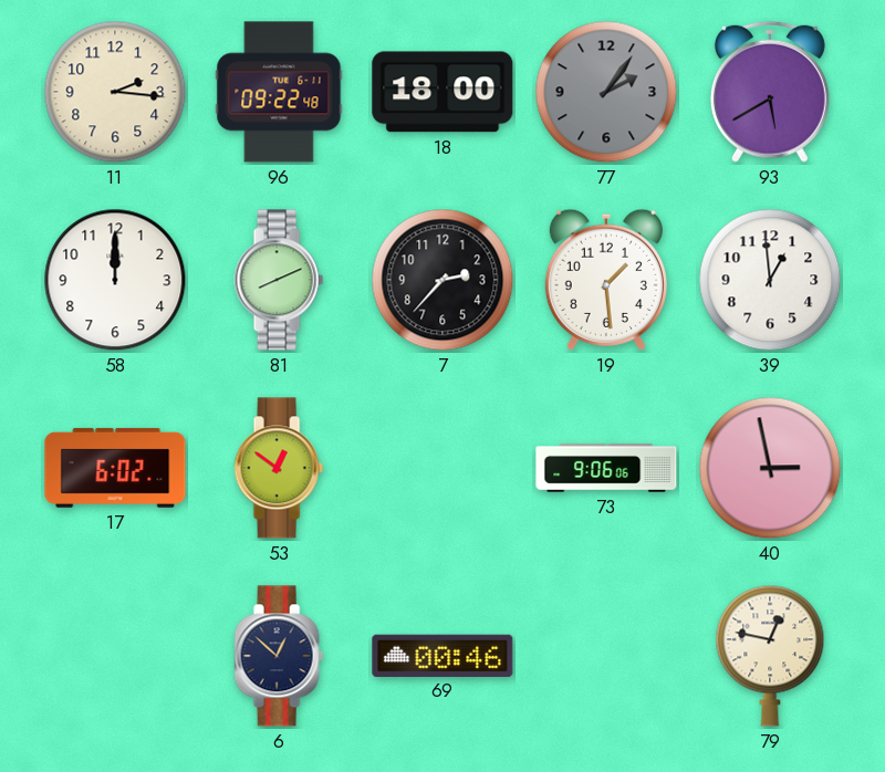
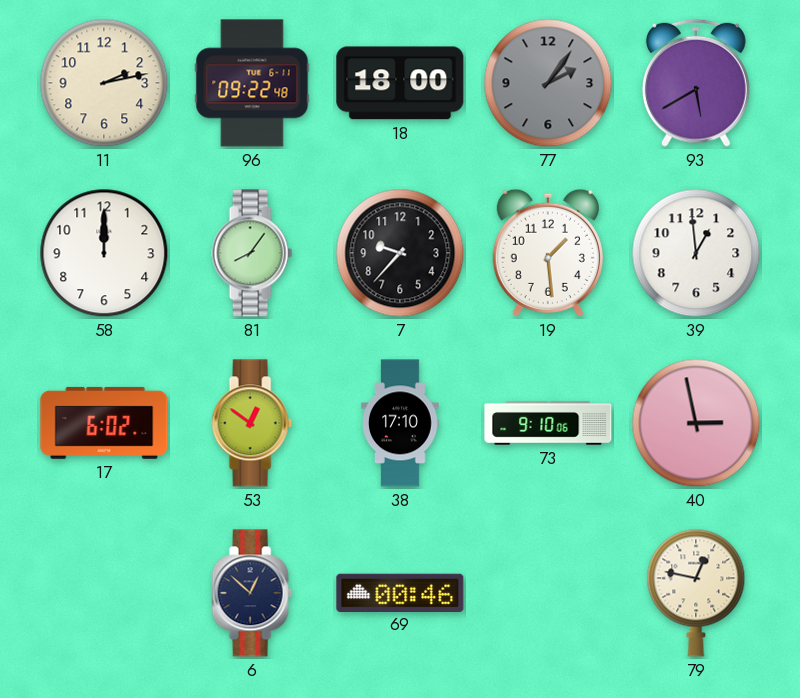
11: 2:16 -> 2:13 (104, 83)
81: 8:11 -> 8:06 (252, 253)
7: 2:37 -> 9:37 (400, 253)
38: none -> 17:10 (401, 423)
73: 9:06 -> 9:10 (548, 423)
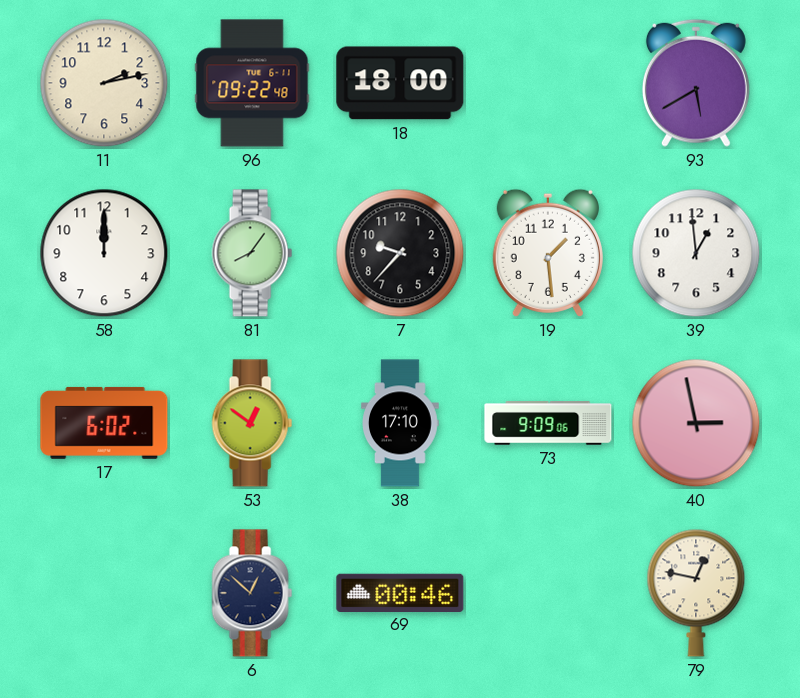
77: 2:06 -> none (548, 83)
73: 9:10 -> 9:09 (548, 423)
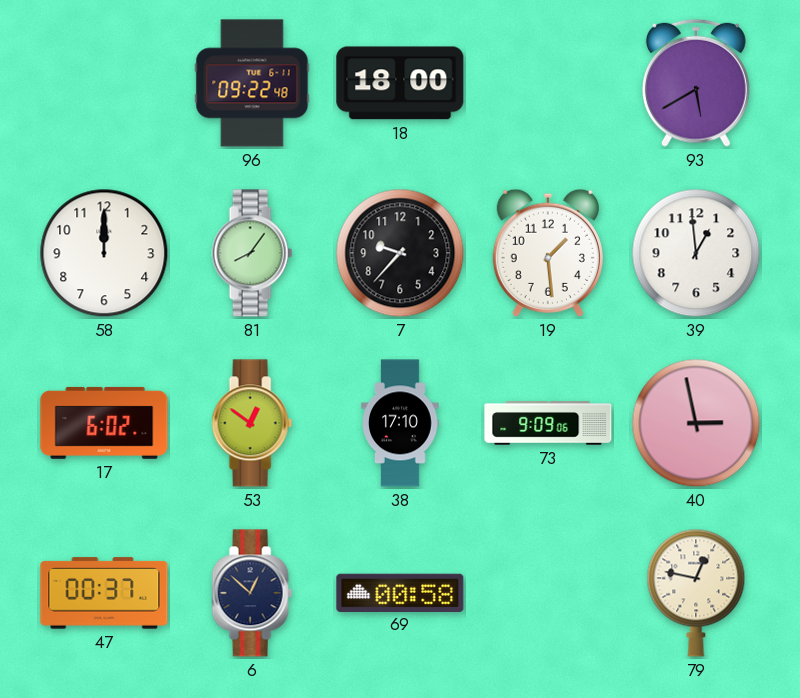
11: 2:13 -> none (104, 83)
47: none -> 00:37 (104, 593)
69: 00:46 -> 00:58 (400, 592)
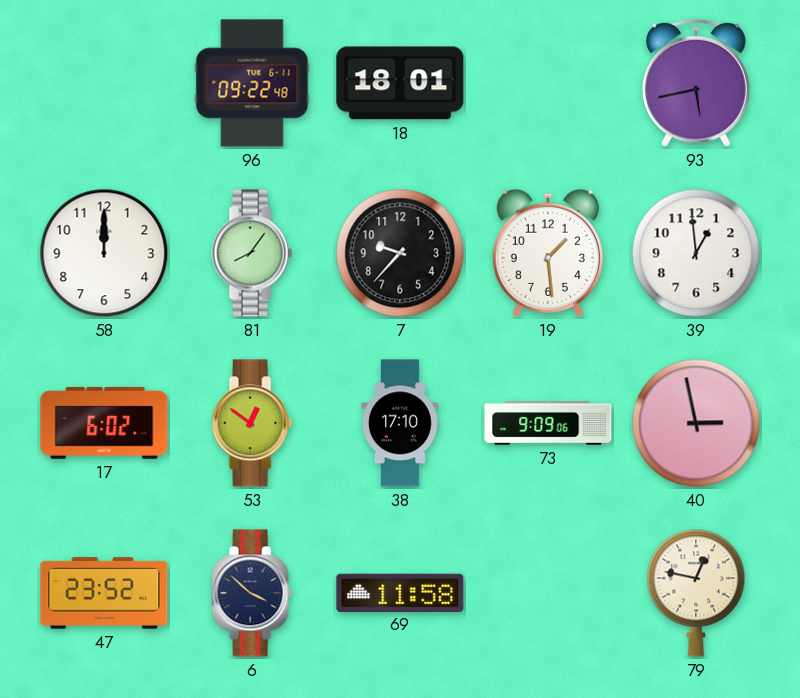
18: 18:00 -> 18:01 (400, 83)
93: 5:40 -> 5:43 (696, 83)
47: 00:37 -> 23:52 (104, 593)
6: 12:52 -> 3:52 (252, 593)
69: 00:58 -> 11:58 (400, 592)
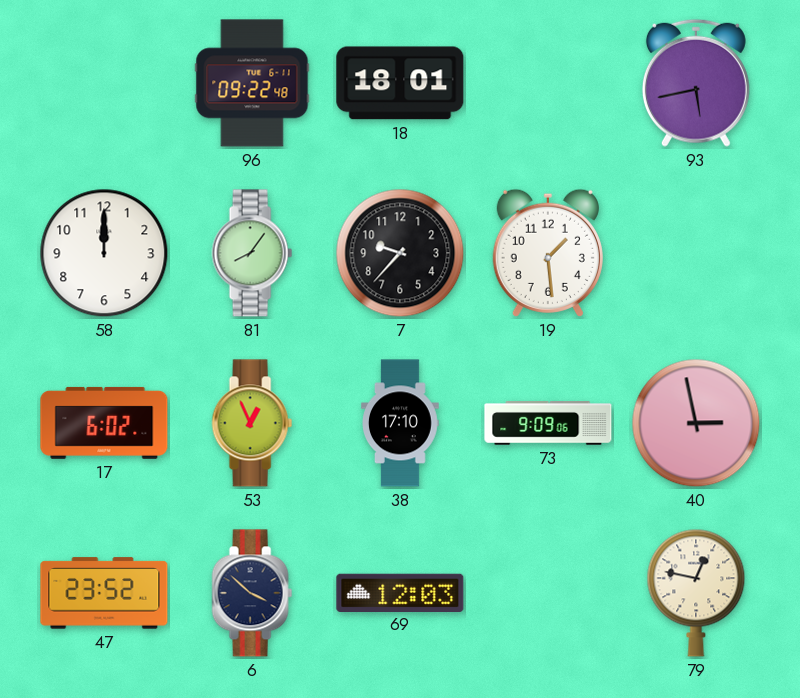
39: 12:59 -> none (696, 253)
53: 12:51 -> 12:56 (252, 423)
69: 11:58 -> 12:03 (400, 592)
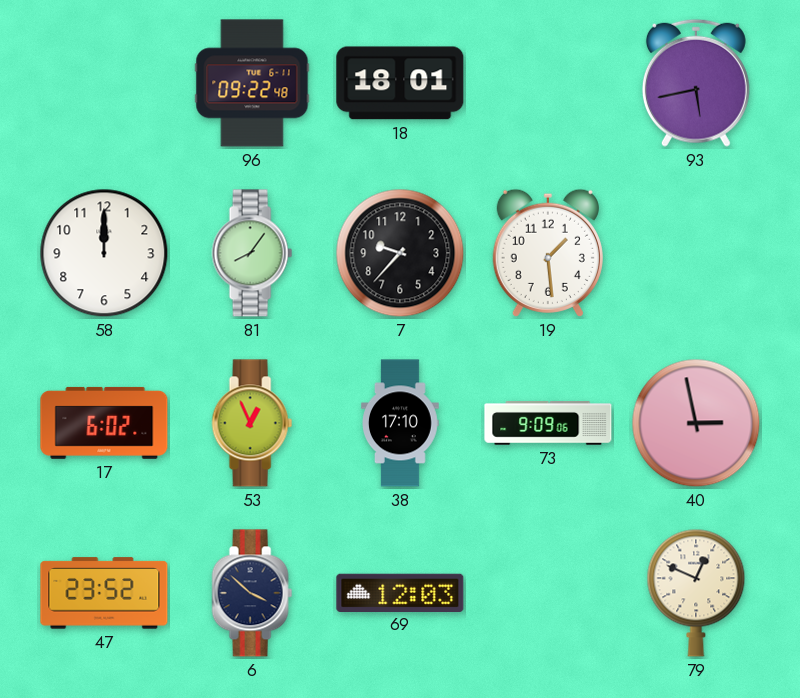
79: 12:47 -> 12:49 (696, 593)
